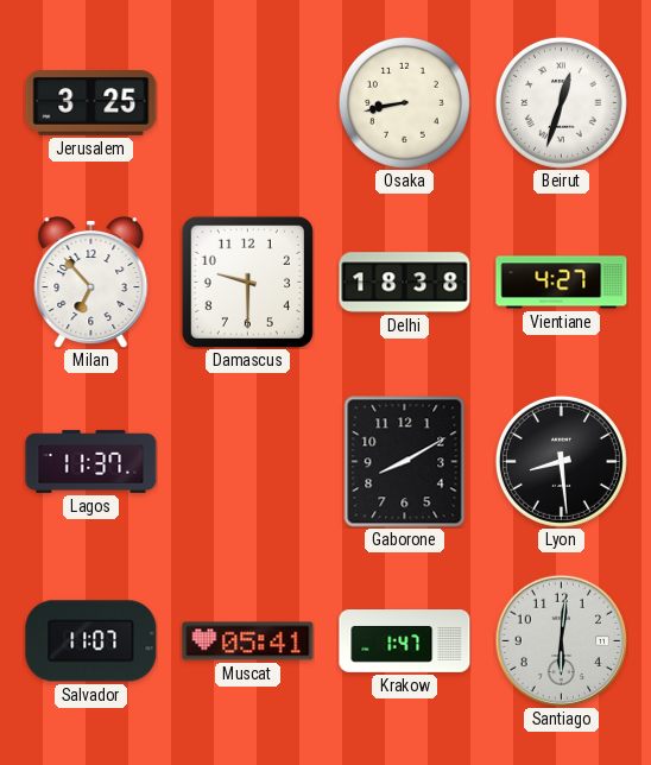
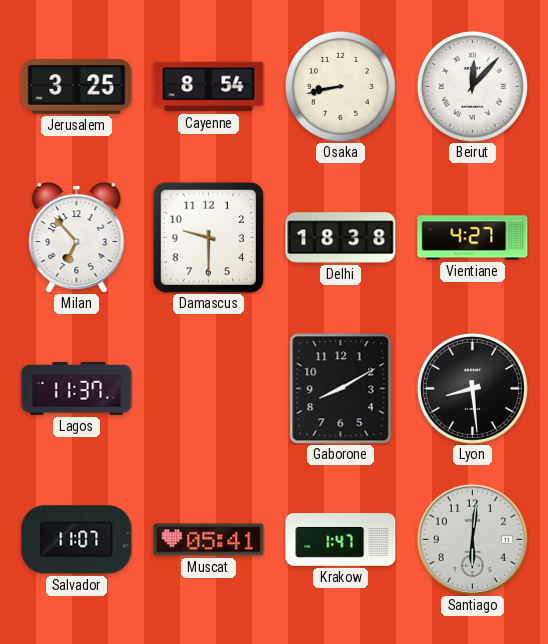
Cayenne: none -> 8:54 (209, 87)
Beirut: 12:33 -> 12:07 (472, 86)
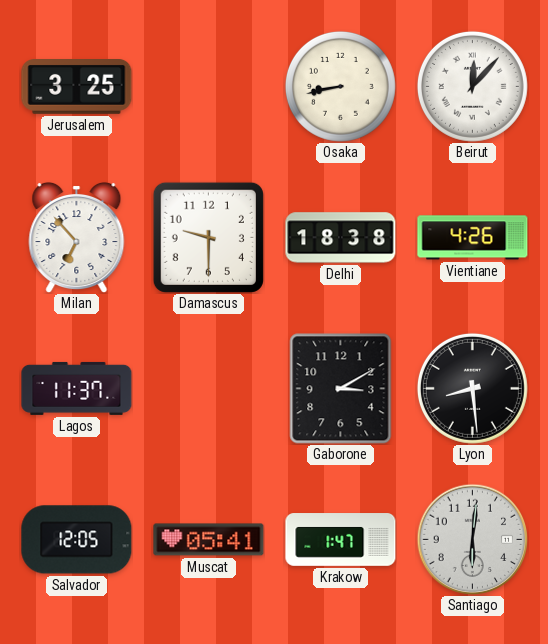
Cayenne: 8:54 -> none (209, 87)
Vientiane: 4:27 -> 4:26 (473, 238)
Gaborone: 8:10 -> 3:10 (341, 389)
Salvador: 11:07 -> 12:05 (77, 540)
